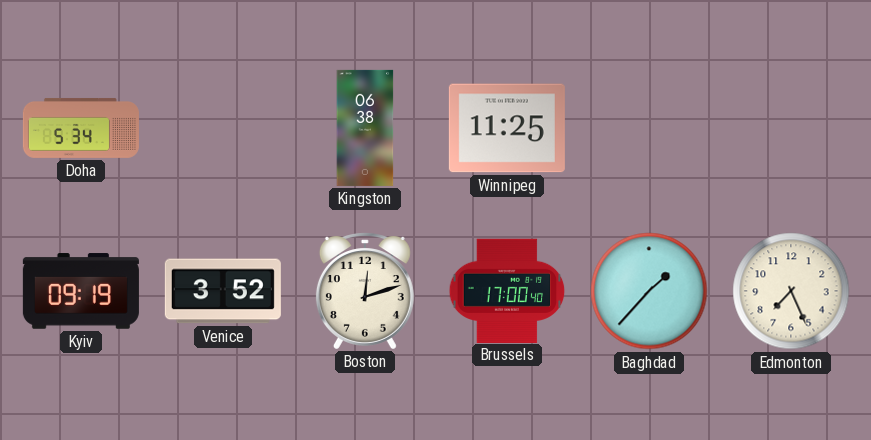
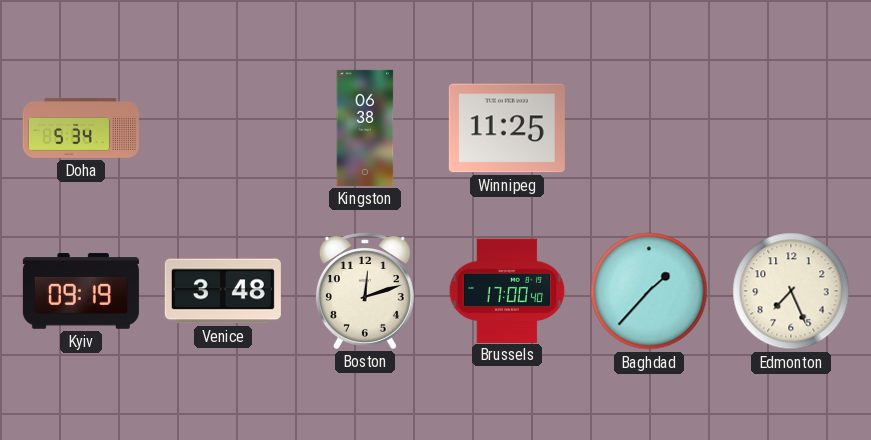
Venice: 3:52 -> 3:48 (223, 291)
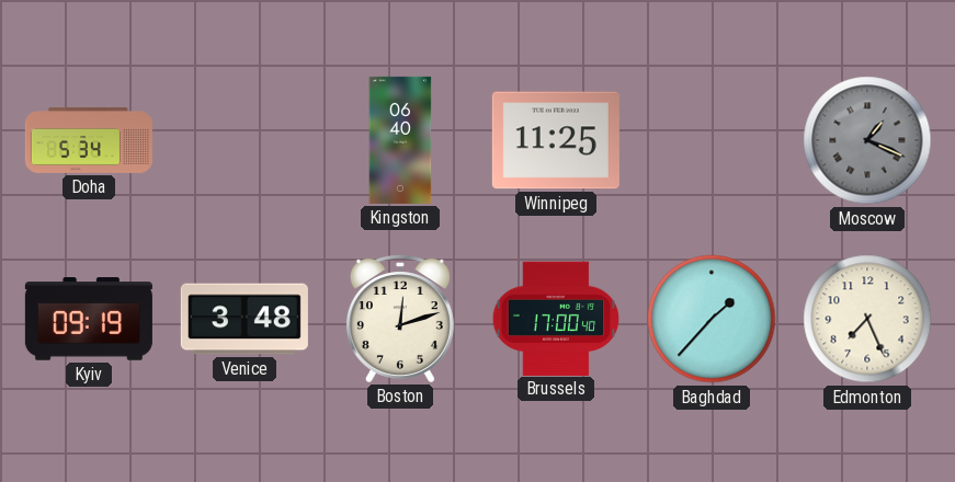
Kingston: 06:38 -> 06:40 (400, 140)
Moscow: none -> 1:19 (867, 140)
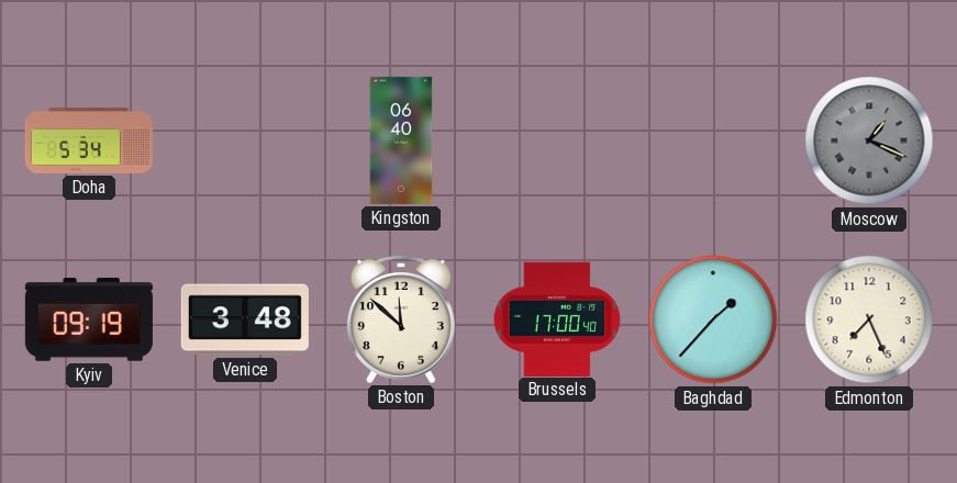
Winnipeg: 11:25 -> none (556, 140)
Boston: 12:12 -> 11:52 (401, 319)
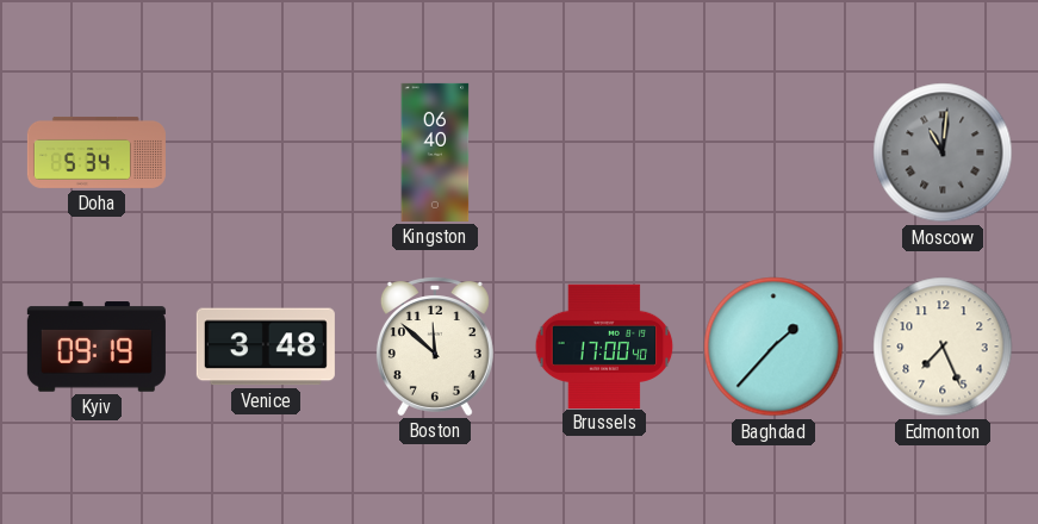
Moscow: 1:19 -> 11:01 (943, 152)
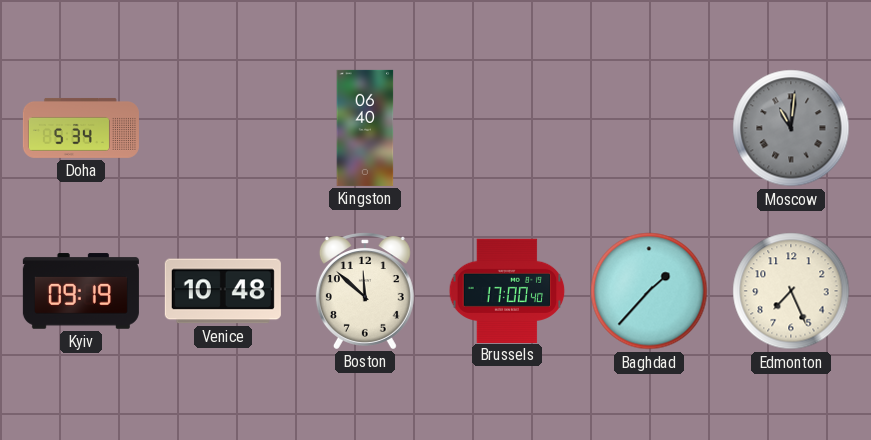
Venice: 3:48 -> 10:48 (223, 291)
